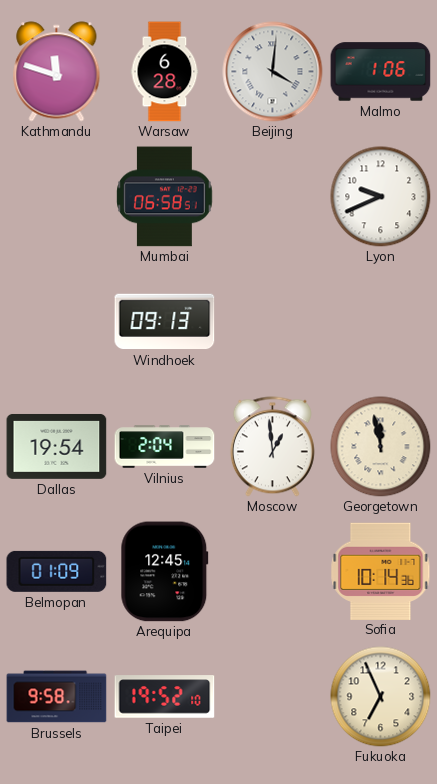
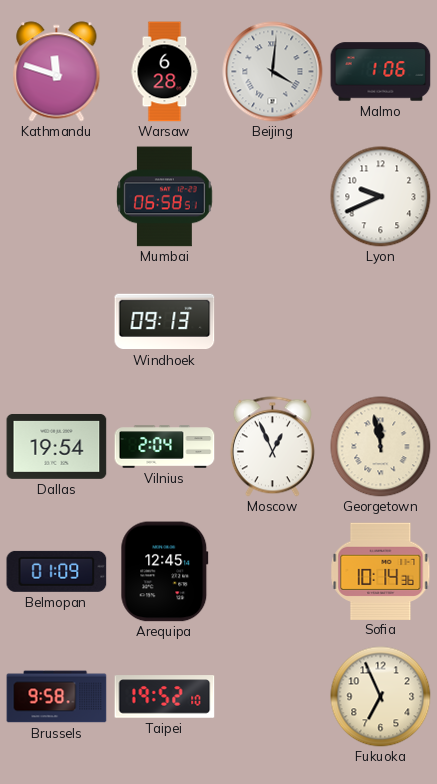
Moscow: 12:59 -> 12:56 (272, 447)
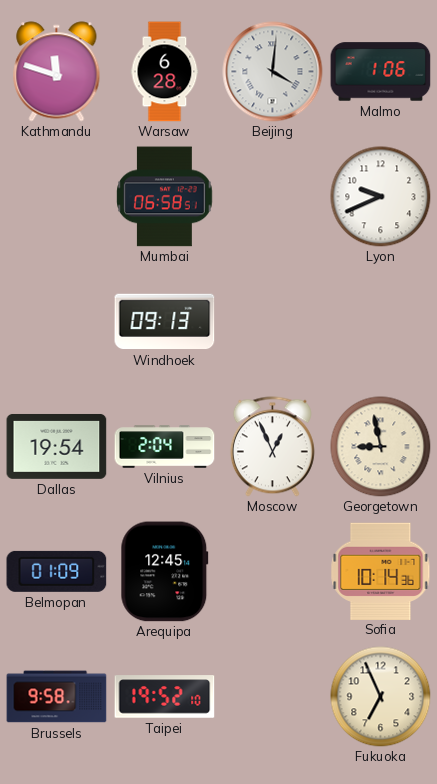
Georgetown: 11:58 -> 8:58 (381, 447)
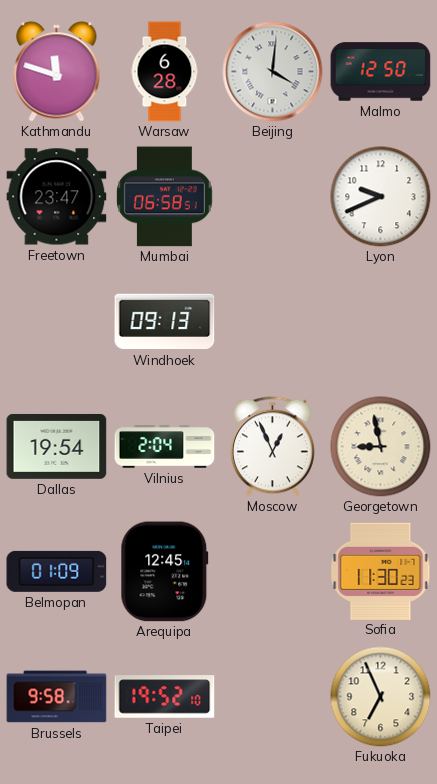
Malmo: 1:06 -> 12:50 (381, 72)
Freetown: none -> 23:47 (57, 197)
Sofia: 10:14 -> 11:30 (381, 571)
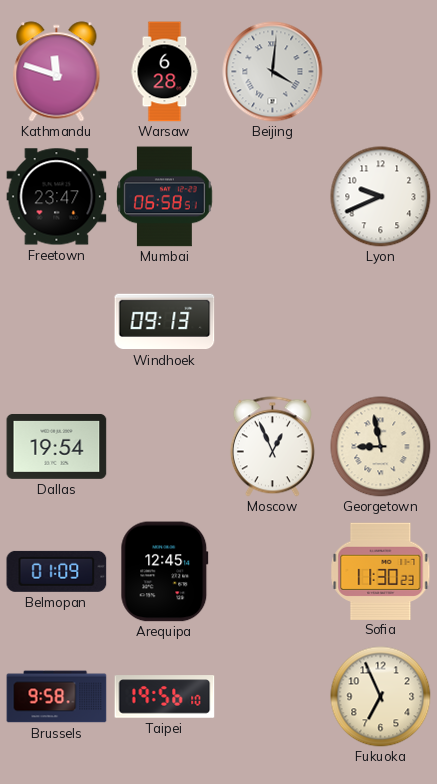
Malmo: 12:50 -> none (381, 72)
Vilnius: 2:04 -> none (165, 447)
Taipei: 19:52 -> 19:56 (165, 697)
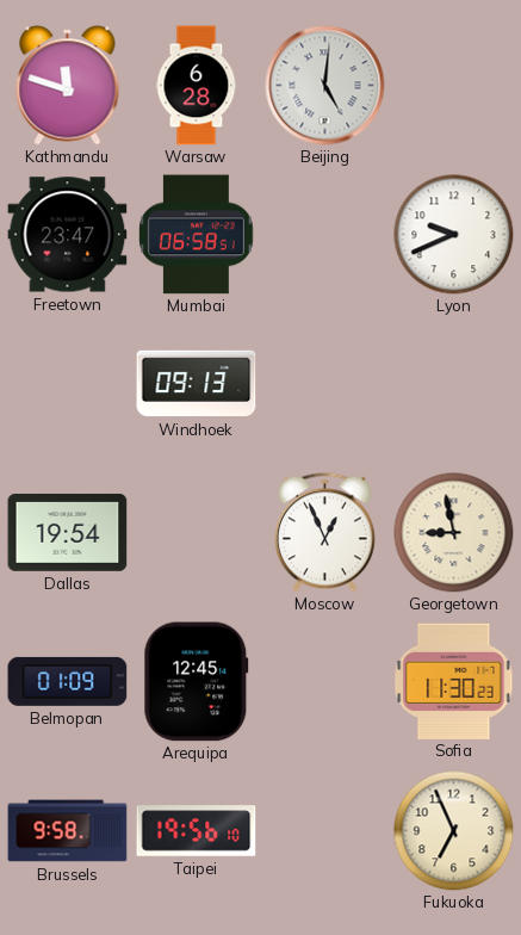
Beijing: 4:01 -> 5:01 (325, 86)
